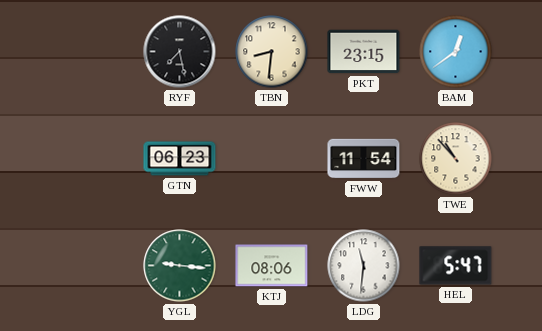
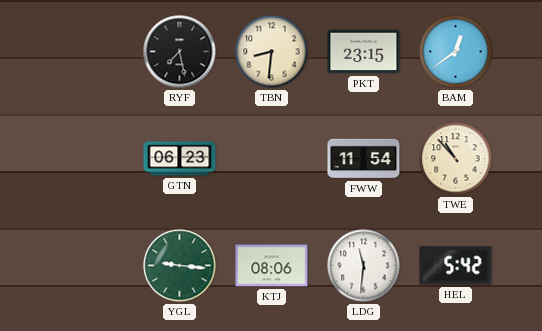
HEL: 5:47 -> 5:42 (456, 266)
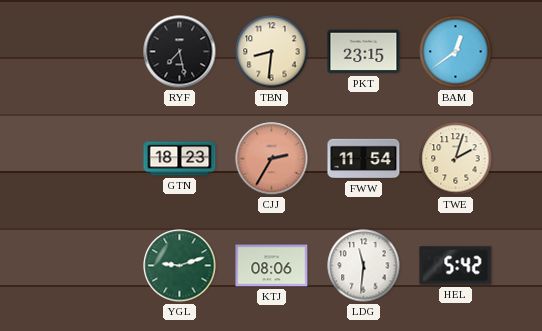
GTN: 06:23 -> 18:23 (180, 159)
CJJ: none -> 2:35 (272, 159)
TWE: 10:53 -> 2:03 (456, 159)
YGL: 9:16 -> 9:12 (180, 266)
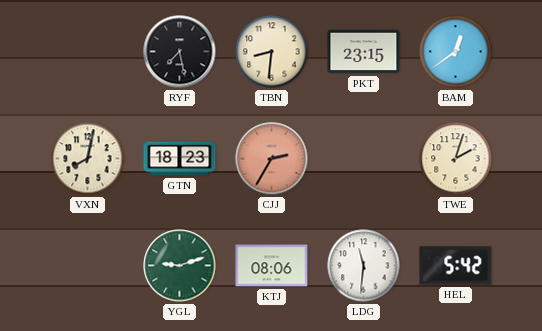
VXN: none -> 8:02 (88, 159)
FWW: 11:54 -> none (364, 159)
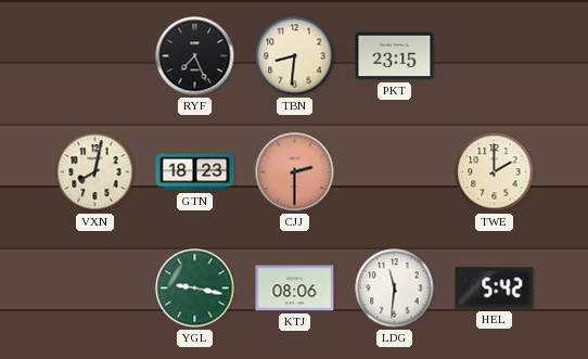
RYF: 7:28 -> 7:26 (195, 56)
BAM: 12:39 -> none (456, 52)
CJJ: 2:35 -> 2:30 (295, 172)
TWE: 2:03 -> 2:00 (495, 172)
YGL: 9:12 -> 9:17 (195, 289)
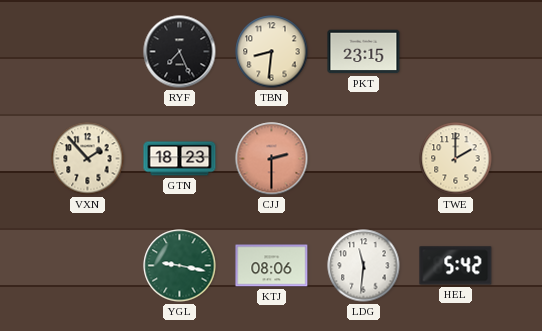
VXN: 8:02 -> 1:53 (88, 159)
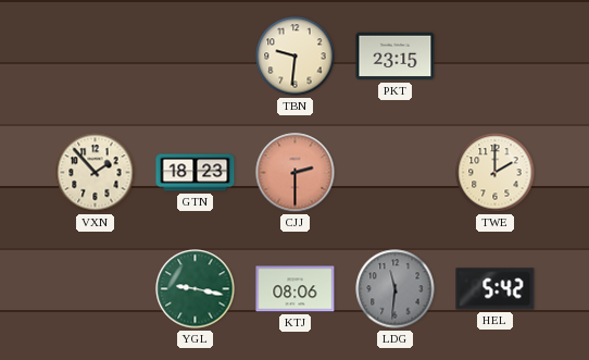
RYF: 7:26 -> none (180, 52)
TBN: 8:31 -> 9:31 (296, 57)
LDG dial: white -> grey (396, 289)
